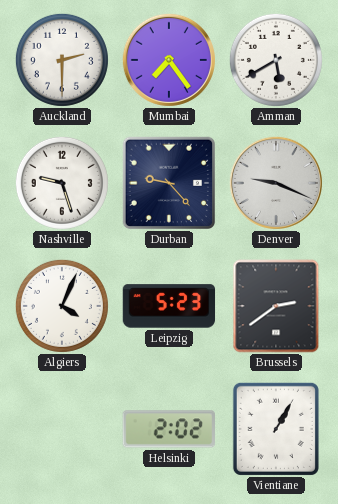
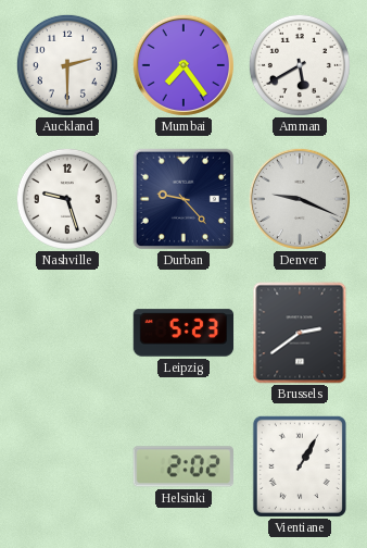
Algiers: 4:04 -> none (62, 306)
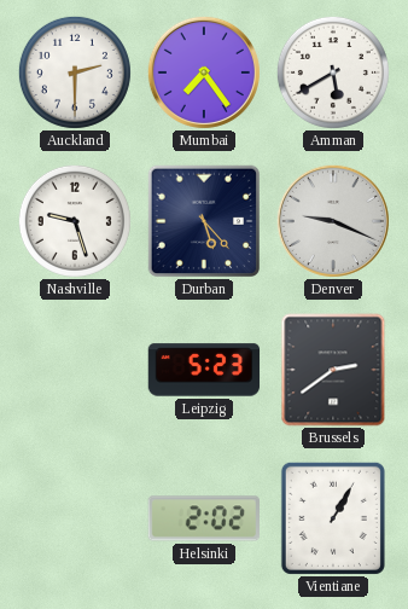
Durban: 9:23 -> 5:23 (203, 220)
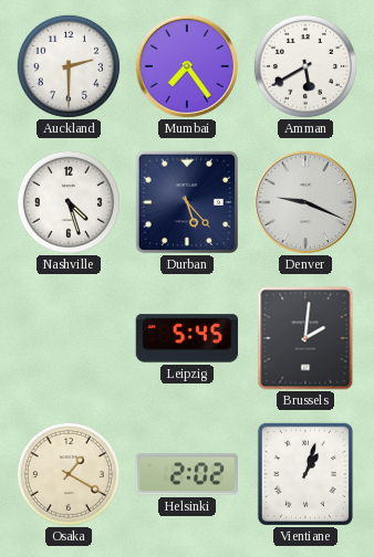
Nashville: 9:27 -> 4:27 (69, 202)
Leipzig: 5:23 -> 5:45 (187, 338)
Brussels: 2:39 -> 2:01 (305, 338)
Osaka: none -> 1:20 (69, 474)
Vientiane: 1:05 -> 1:03 (305, 474)
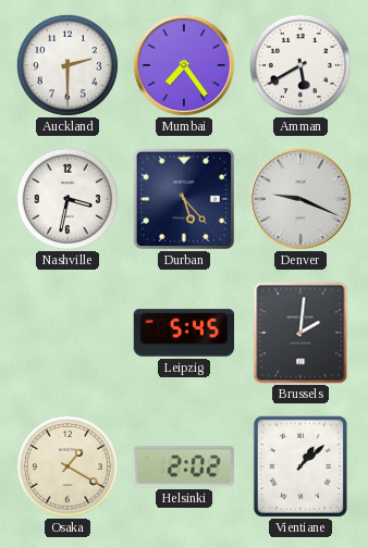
Nashville: 4:27 -> 3:32 (68, 199)
Vientiane: 1:03 -> 1:08 (300, 466)
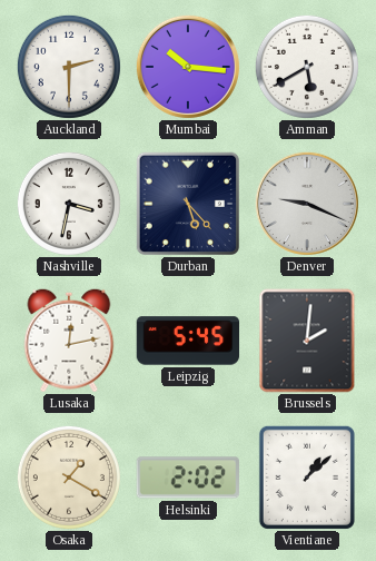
Mumbai: 7:24 -> 10:16 (188, 67)
Lusaka: none -> 12:13 (69, 341)
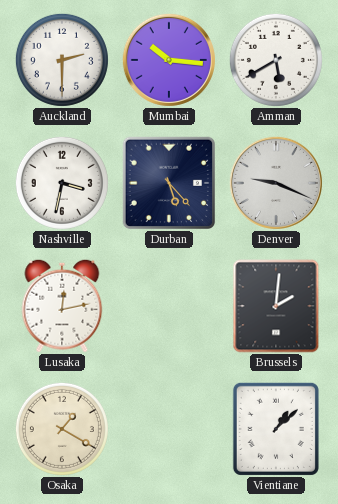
Leipzig: 5:45 -> none (188, 341)
Helsinki: 2:02 -> none (187, 478)
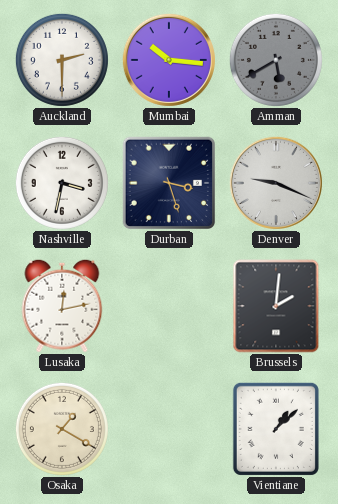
Amman dial: white -> grey (276, 60)
Durban: 5:23 -> 3:27 (168, 182)
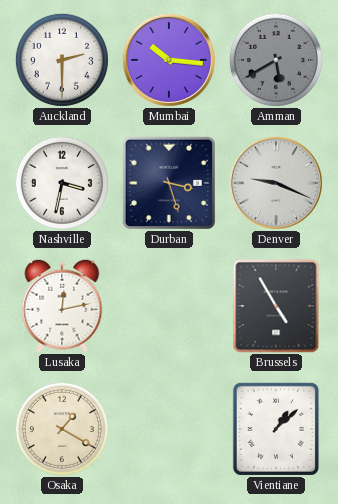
Brussels: 2:01 -> 4:55 (276, 306)
